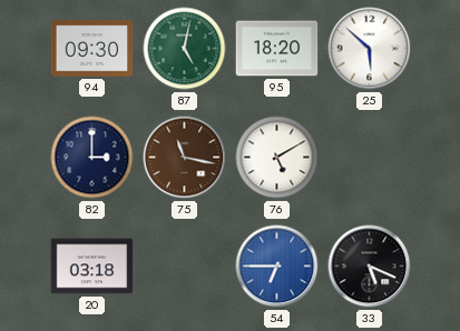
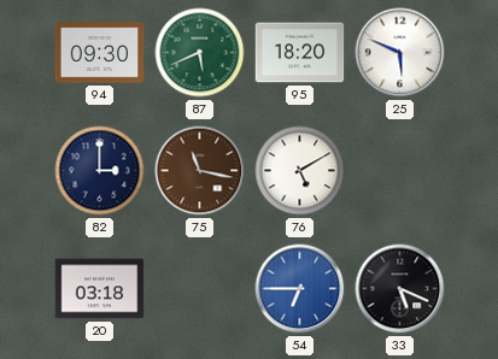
87: 5:02 -> 5:41 (200, 53)
25: 5:52 -> 5:49 (400, 53)
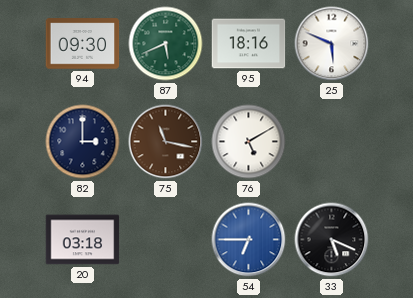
95: 18:20 -> 18:16 (249, 44)
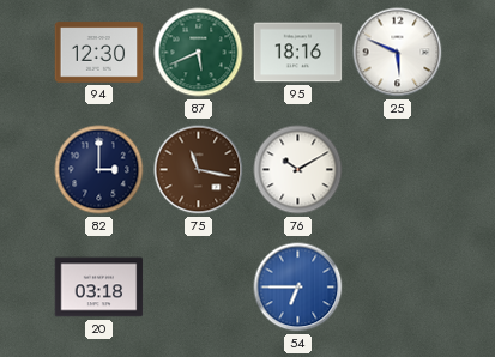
94: 09:30 -> 12:30 (99, 53)
76: 5:10 -> 10:10 (298, 170)
33: 5:19 -> none (332, 240)
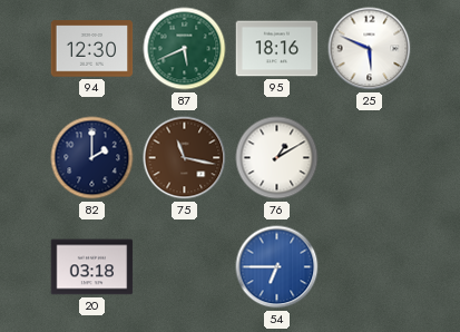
82: 3:00 -> 2:00 (92, 158)
76: 10:10 -> 1:10 (277, 158)
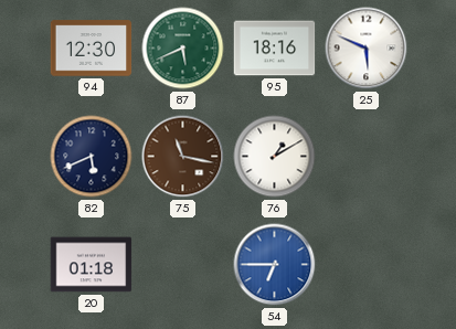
82: 2:00 -> 5:41 (92, 157)
20: 03:18 -> 01:18 (92, 265)
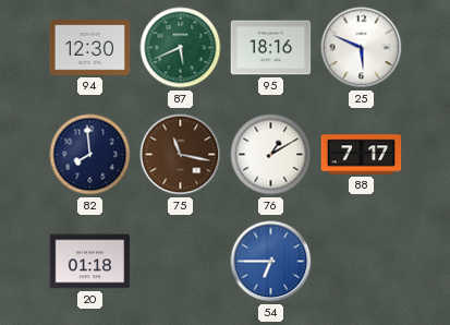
82: 5:41 -> 7:59 (90, 155)
88: none -> 7:17 (362, 155)
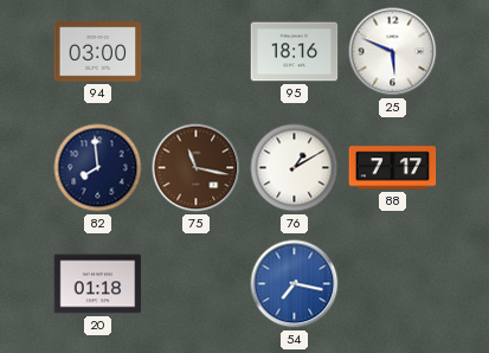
94: 12:30 -> 03:00 (98, 52)
87: 5:41 -> none (181, 48)
54: 6:45 -> 7:17 (295, 284)
